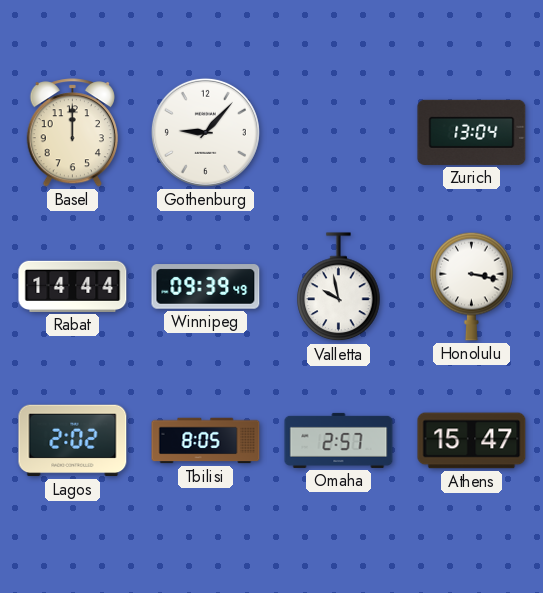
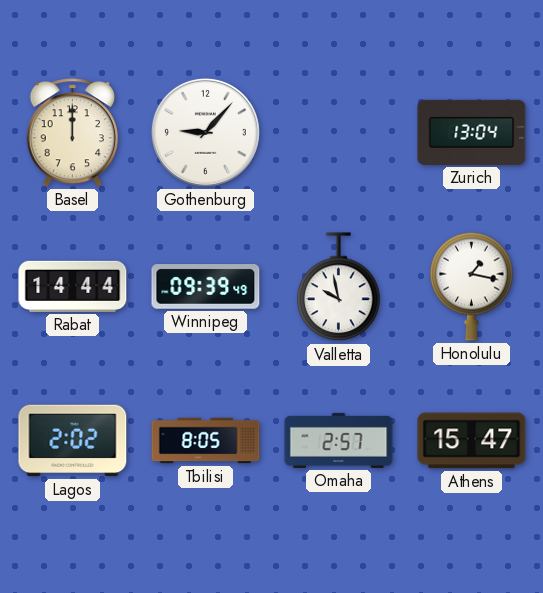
Honolulu: 3:17 -> 1:17 (472, 286)
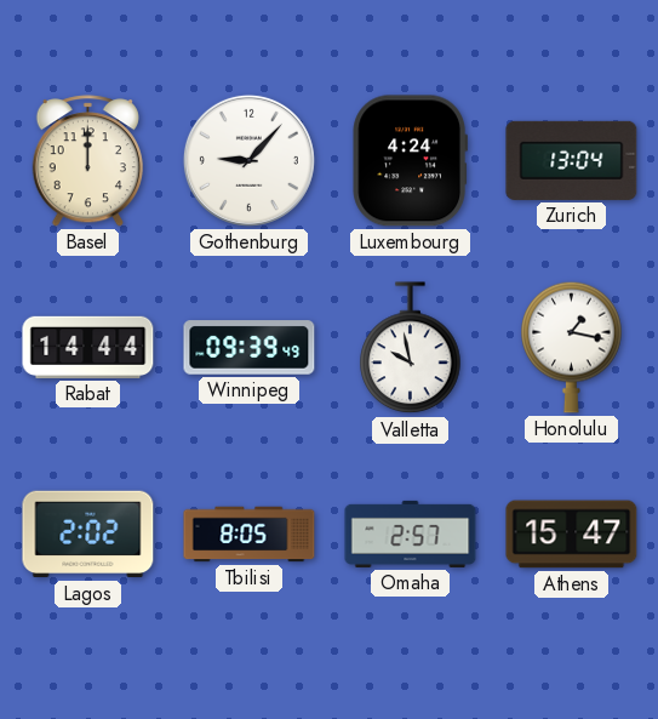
Luxembourg: none -> 4:24 (410, 161)
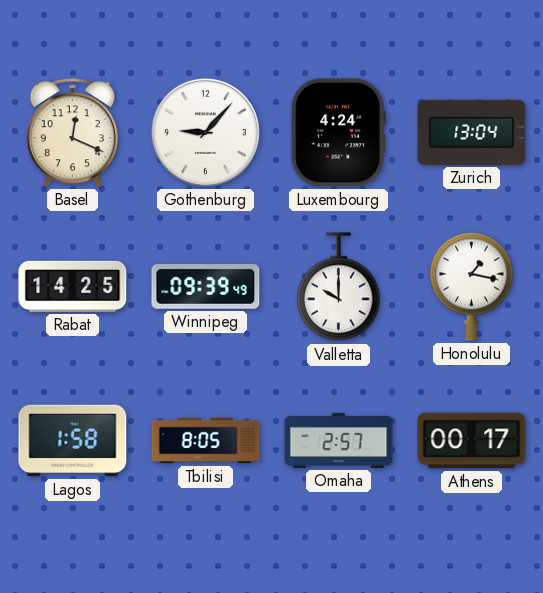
Basel: 12:00 -> 12:19 (72, 133)
Rabat: 14:44 -> 14:25 (73, 286)
Valletta: 9:58 -> 10:00 (339, 287)
Lagos: 2:02 -> 1:58 (73, 441)
Athens: 15:47 -> 00:17 (472, 441)
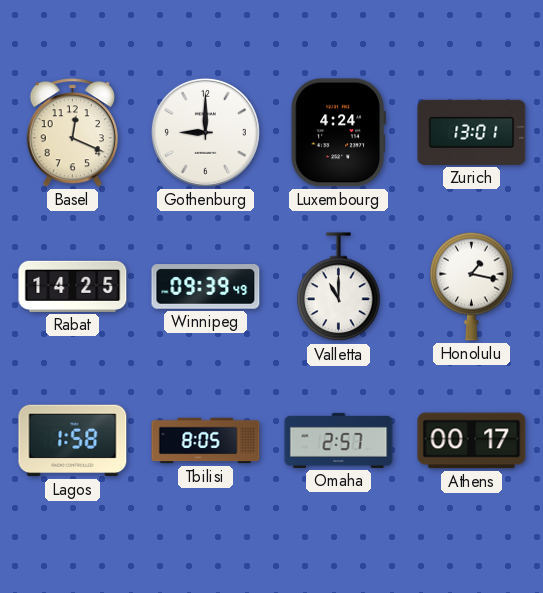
Gothenburg: 9:07 -> 9:00 (205, 132)
Zurich: 13:04 -> 13:01 (472, 132)
Valletta: 10:00 -> 11:00 (339, 287)
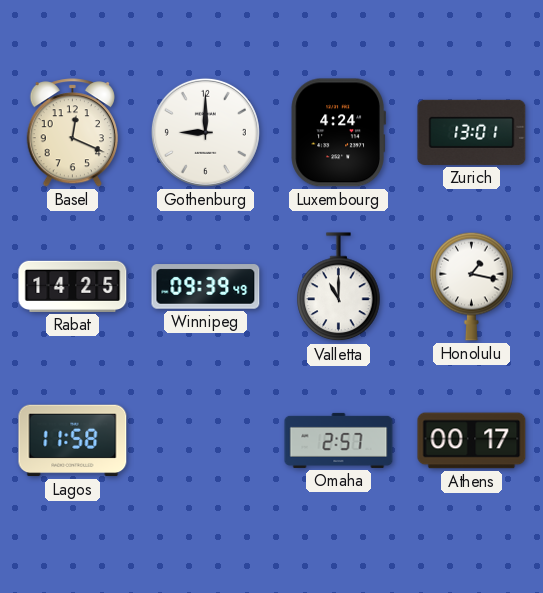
Lagos: 1:58 -> 11:58 (73, 441)
Tbilisi: 8:05 -> none (206, 441)
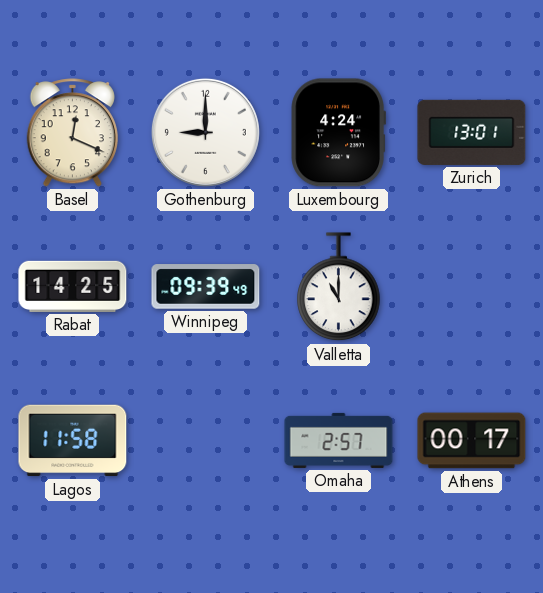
Honolulu: 1:17 -> none (472, 286)
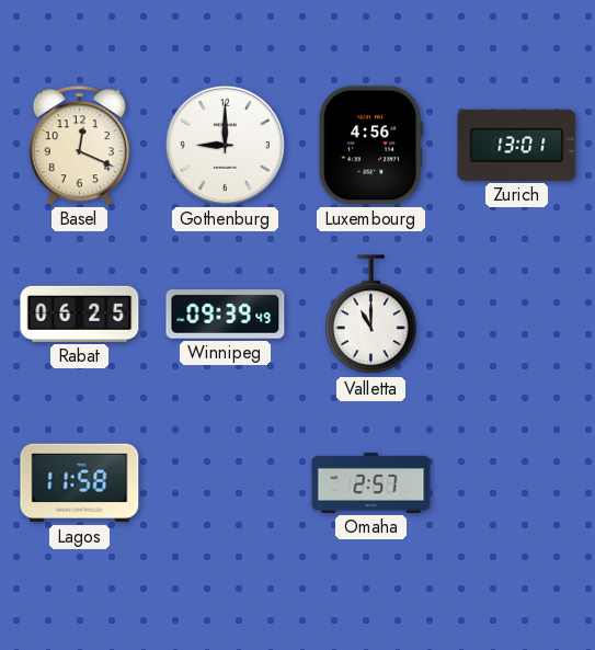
Luxembourg: 4:24 -> 4:56 (370, 146)
Rabat: 14:25 -> 06:25 (80, 313)
Athens: 00:17 -> none (472, 441)
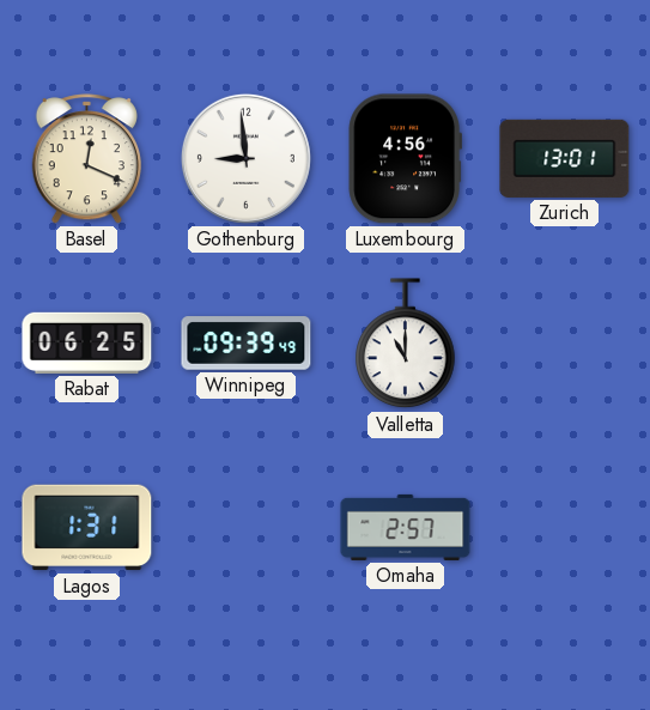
Gothenburg: 9:00 -> 8:59 (245, 158)
Lagos: 11:58 -> 1:31 (87, 528)
